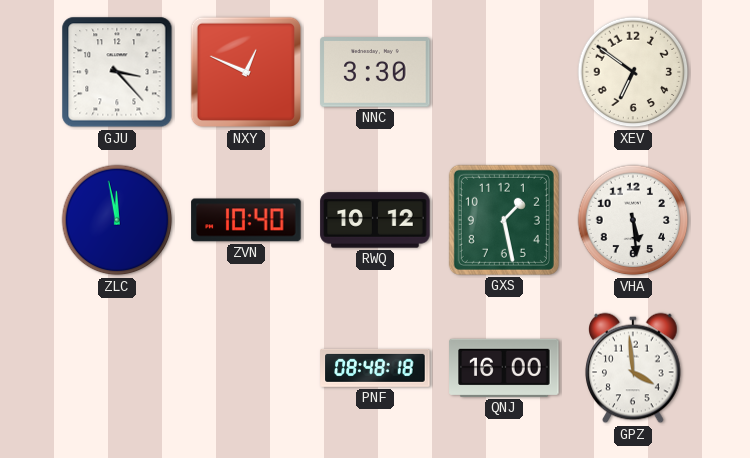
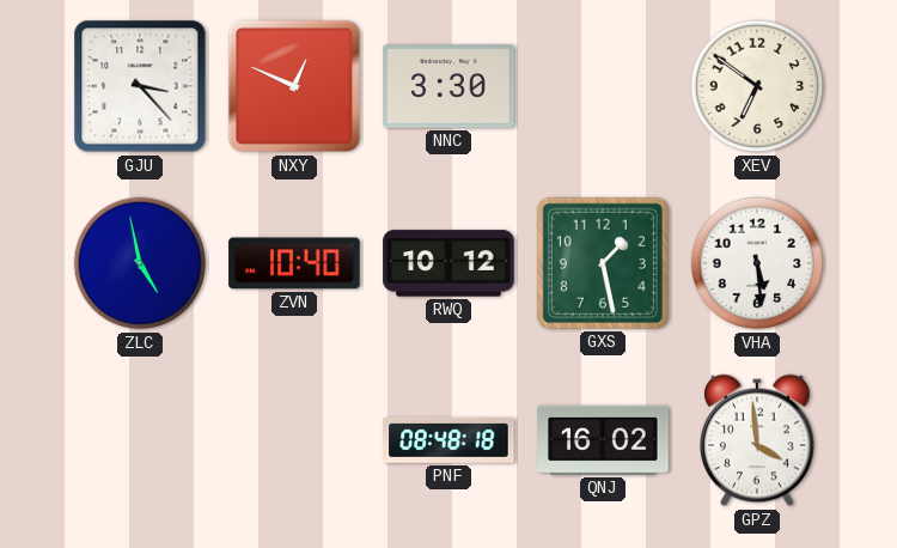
ZLC: 11:58 -> 4:58 (140, 263)
QNJ: 16:00 -> 16:02 (603, 440)
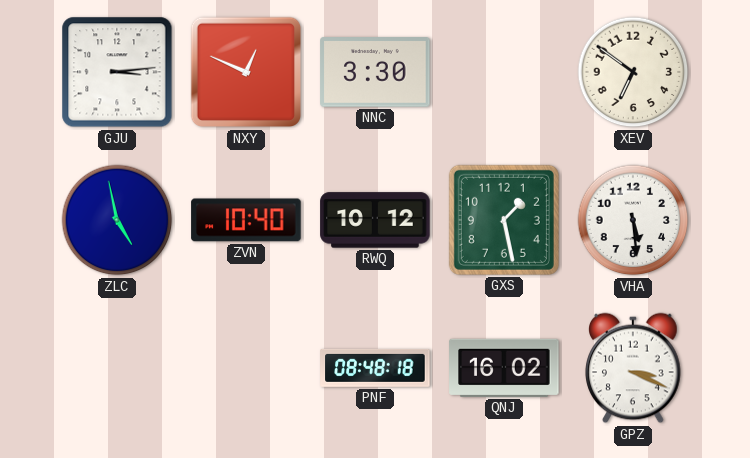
GJU: 3:23 -> 3:14 (117, 72)
GPZ: 3:59 -> 3:19 (633, 368)
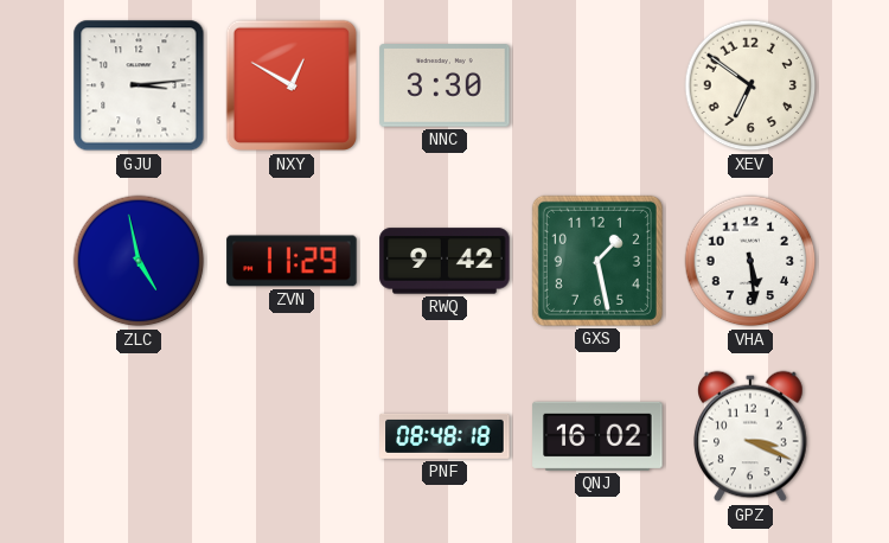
NXY: 12:49 -> 12:50 (292, 85)
ZVN: 10:40 -> 11:29 (292, 261)
RWQ: 10:12 -> 9:42 (444, 261)
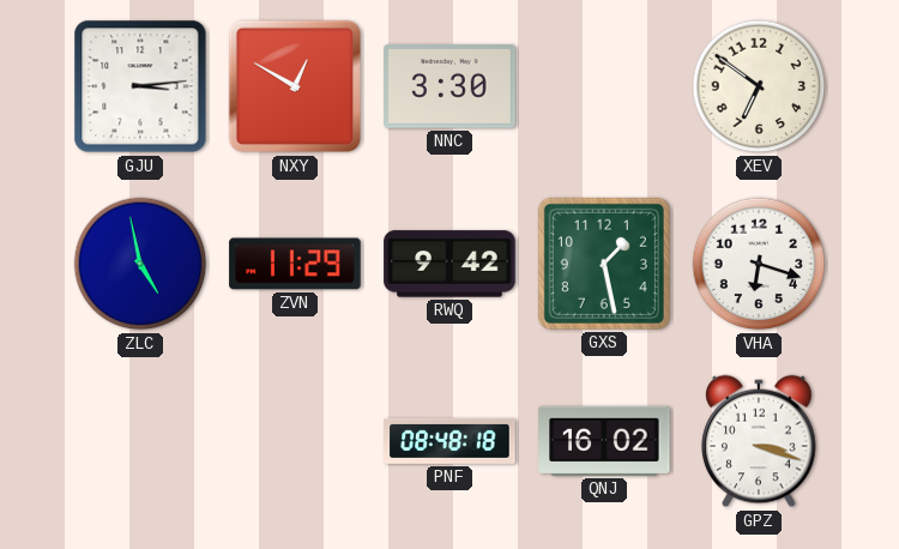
VHA: 5:29 -> 6:18 (759, 264)
GPZ: 3:19 -> 3:18 (759, 441)
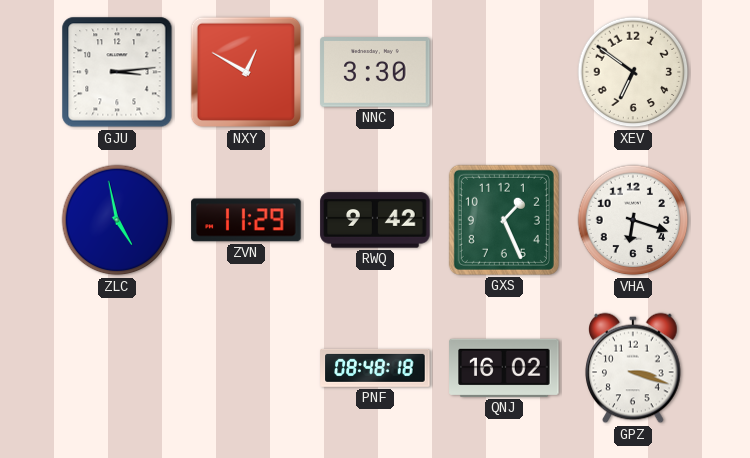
GXS: 1:28 -> 1:26 (504, 220)
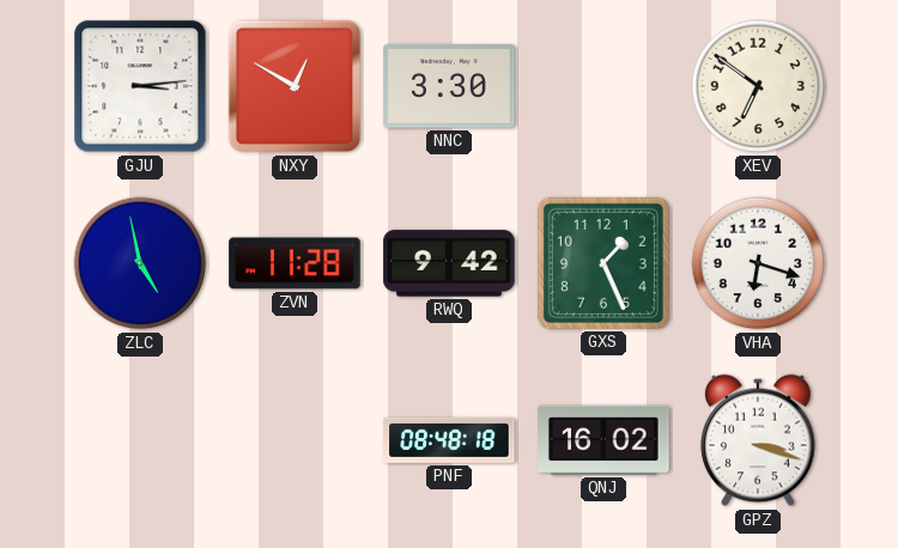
ZVN: 11:29 -> 11:28 (295, 263)
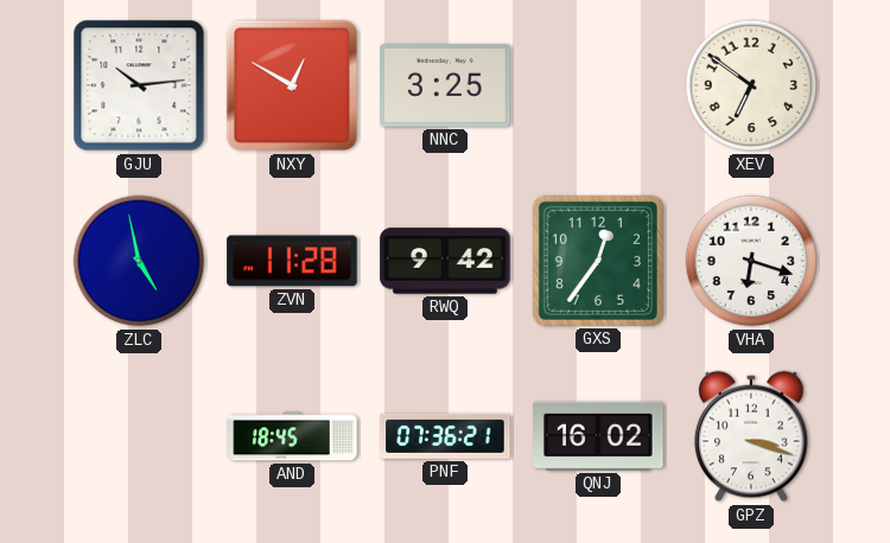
GJU: 3:14 -> 10:14 (139, 85)
NNC: 3:30 -> 3:25 (445, 85)
GXS: 1:26 -> 12:36 (598, 261)
AND: none -> 18:45 (292, 436)
PNF: 08:48 -> 07:36 (445, 436)
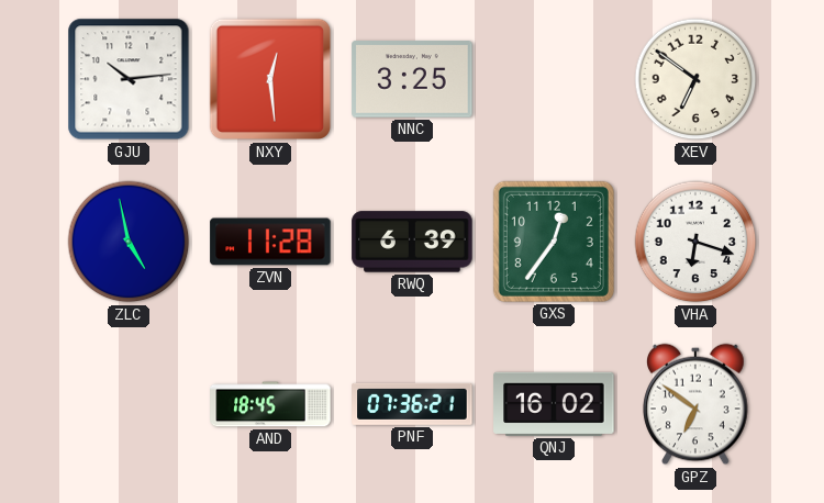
NXY: 12:50 -> 12:29 (270, 79)
RWQ: 9:42 -> 6:39 (412, 242)
GPZ: 3:18 -> 6:51 (695, 404)
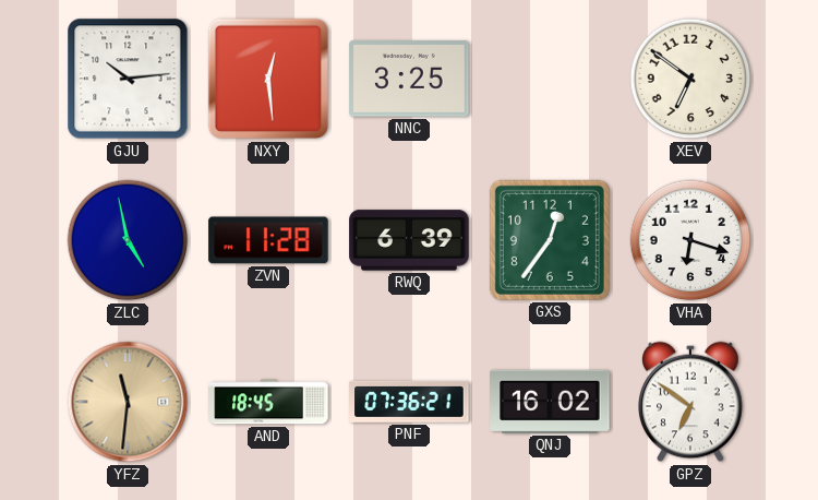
YFZ: none -> 11:31 (128, 402)
